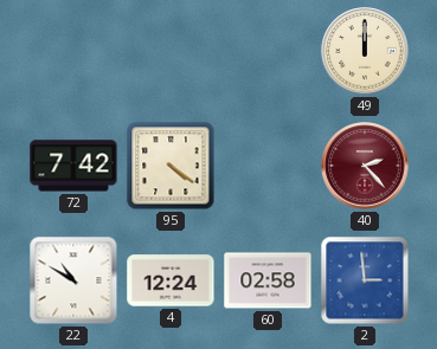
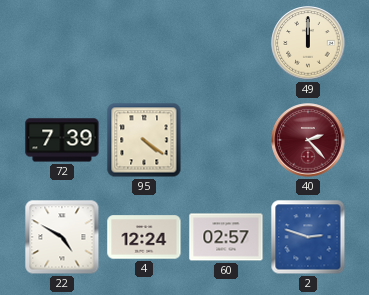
72: 7:42 -> 7:39 (62, 140)
22: 10:50 -> 4:50 (62, 237)
60: 02:58 -> 02:57 (226, 237)
2: 2:59 -> 2:48 (308, 237)
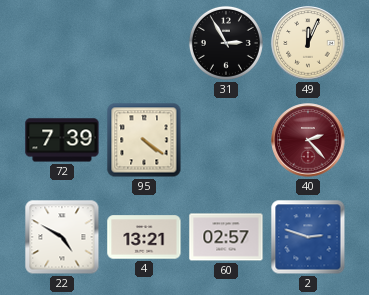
31: none -> 2:55 (226, 43)
49: 12:00 -> 12:04 (308, 43)
4: 12:24 -> 13:21 (144, 237)
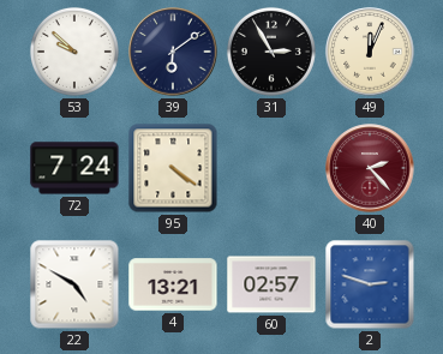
53: none -> 9:52 (74, 52)
39: none -> 6:09 (173, 52)
72: 7:39 -> 7:24 (74, 168)
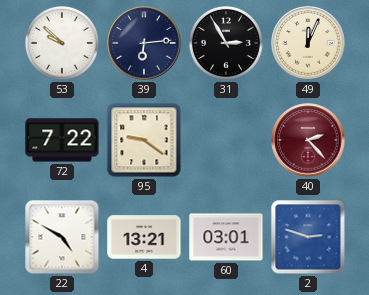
39: 6:09 -> 6:14 (144, 43)
72: 7:24 -> 7:22 (62, 140)
95: 4:21 -> 9:21 (144, 140)
60: 02:57 -> 03:01 (226, 237)
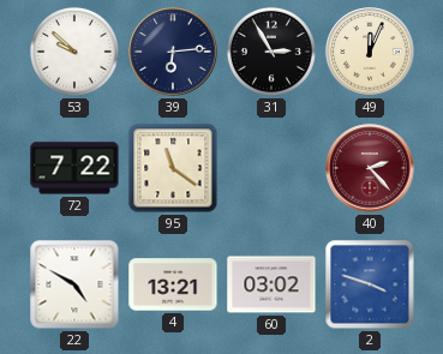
95: 9:21 -> 11:21 (173, 168)
60: 03:01 -> 03:02 (271, 284)
2: 2:48 -> 3:48 (370, 284)
